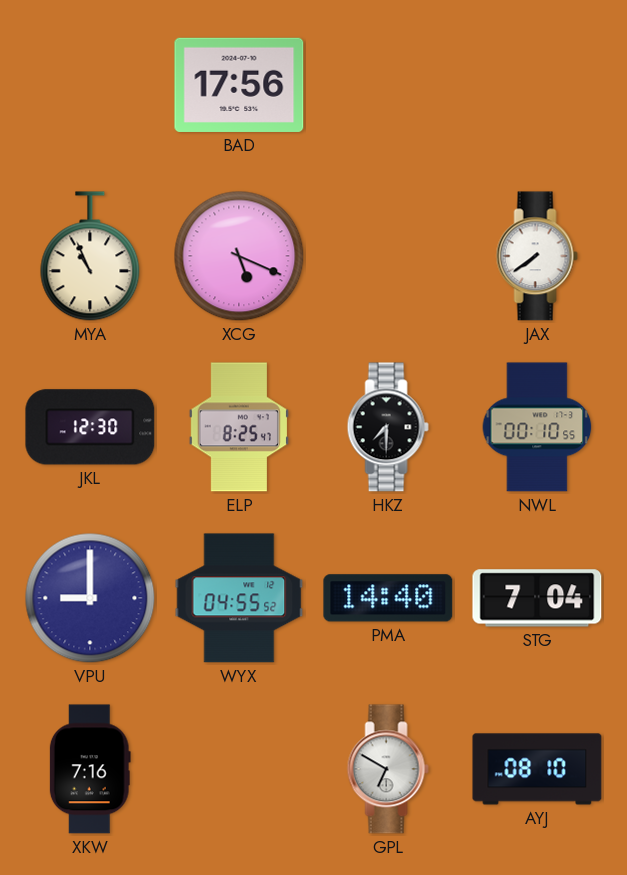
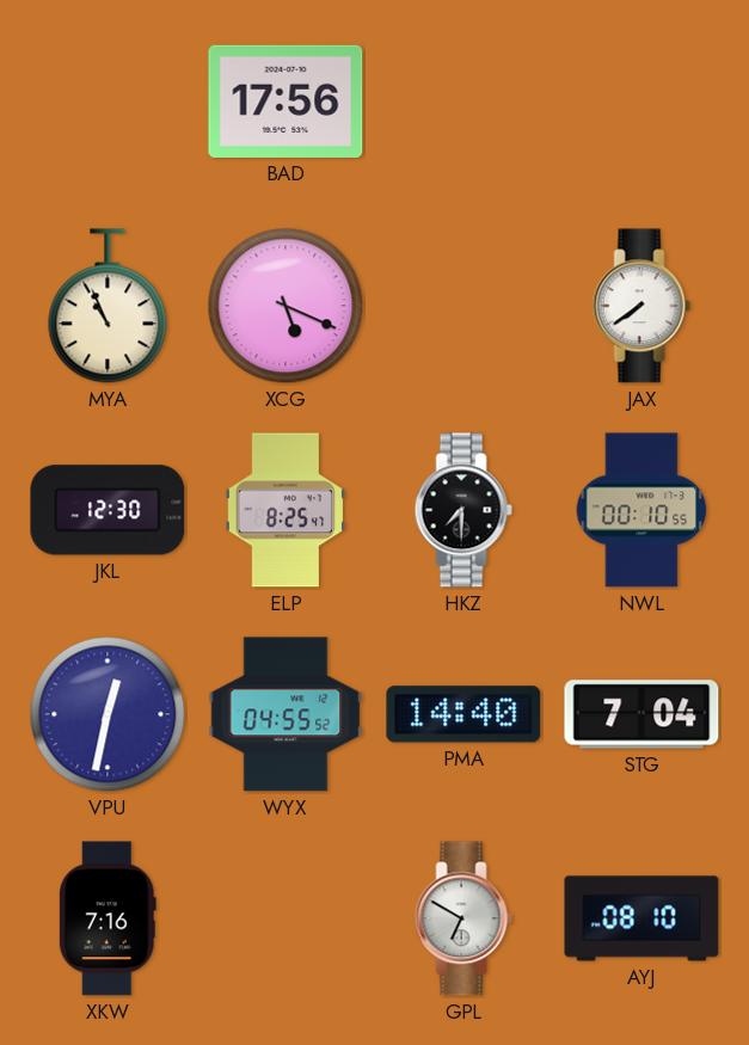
VPU: 9:00 -> 12:32 (108, 714)
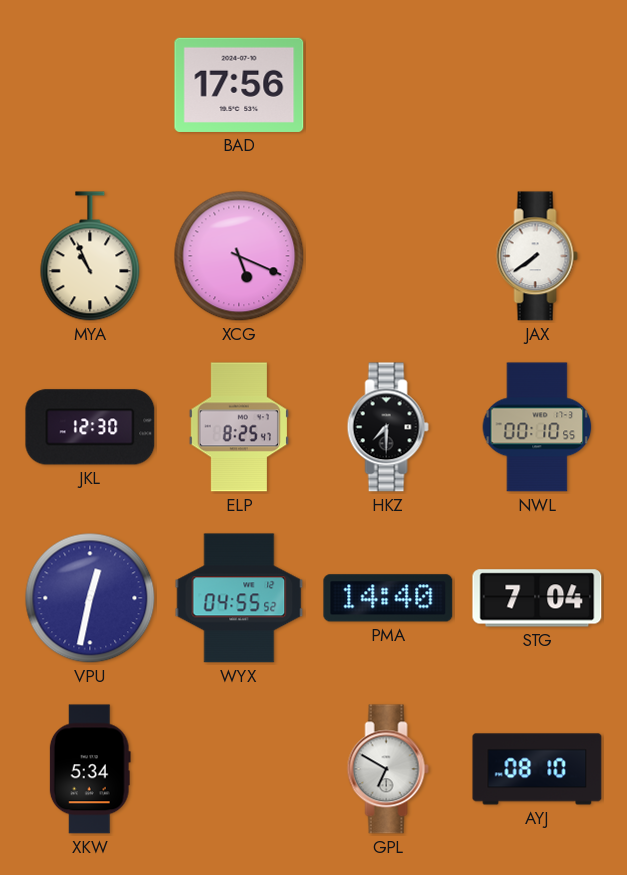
XKW: 7:16 -> 5:34 (90, 769)
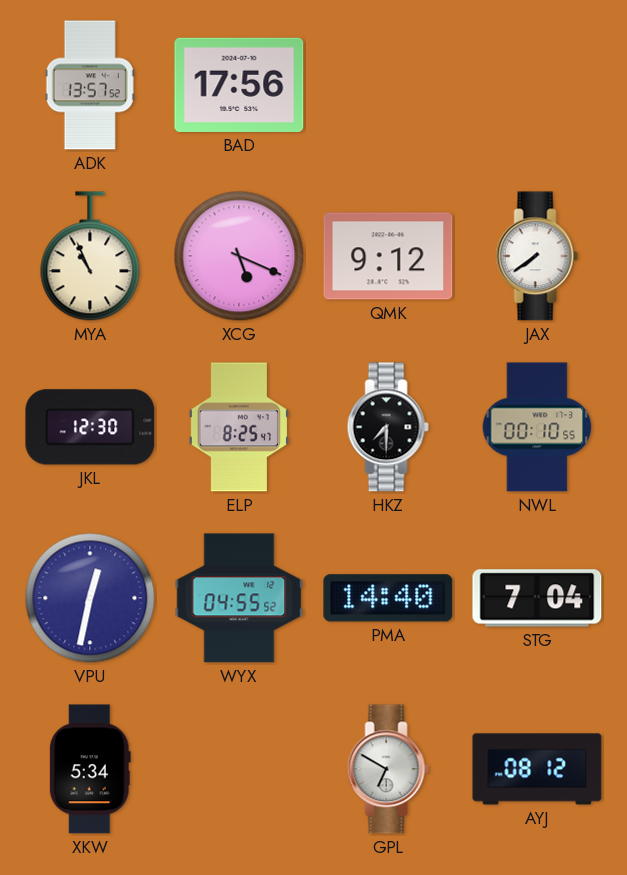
ADK: none -> 13:57 (90, 85)
QMK: none -> 9:12 (388, 256)
AYJ: 08:10 -> 08:12 (537, 769)
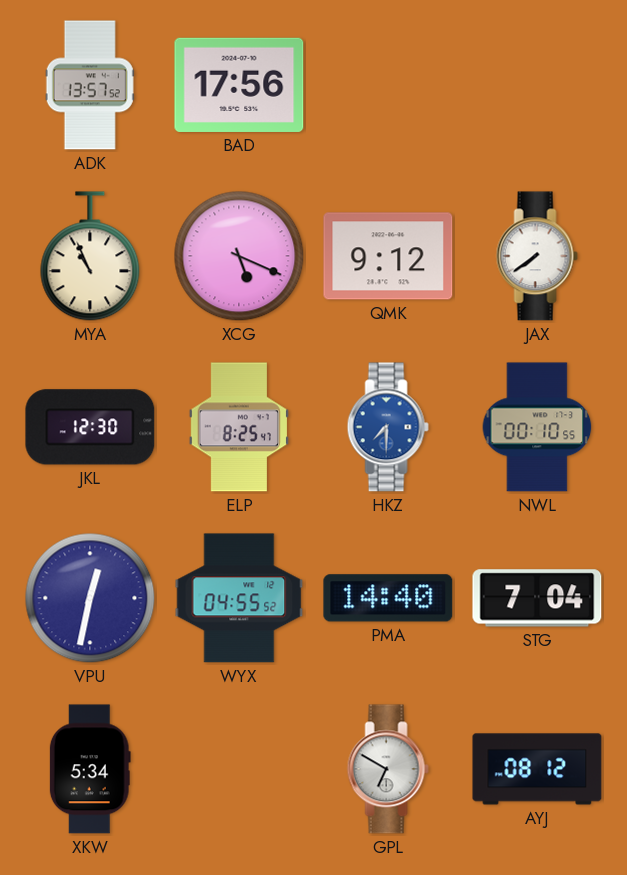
HKZ dial: black -> blue (388, 427)
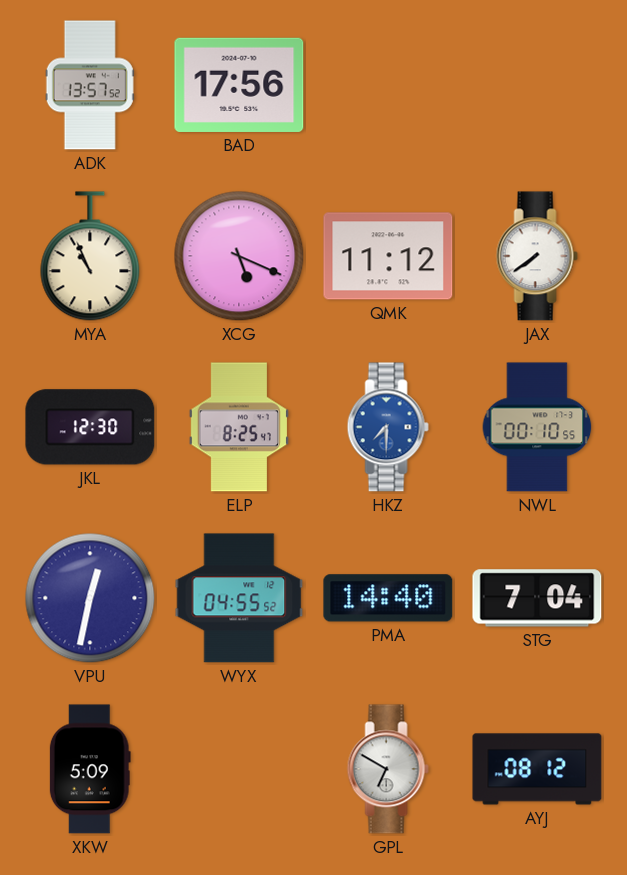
QMK: 9:12 -> 11:12 (388, 256)
XKW: 5:34 -> 5:09 (90, 769)
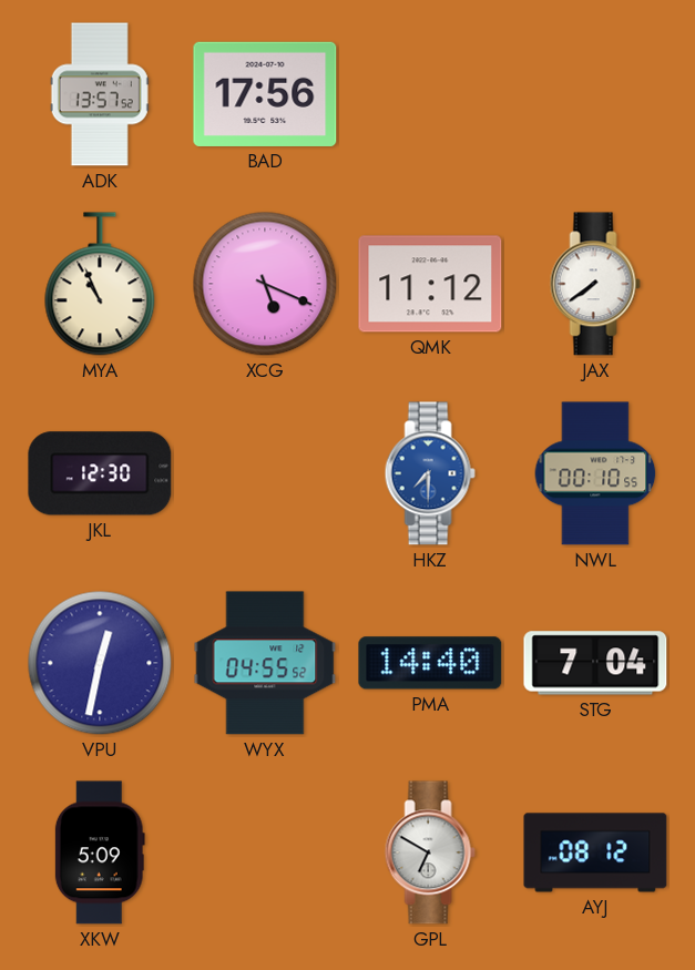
ELP: 8:25 -> none (239, 427)
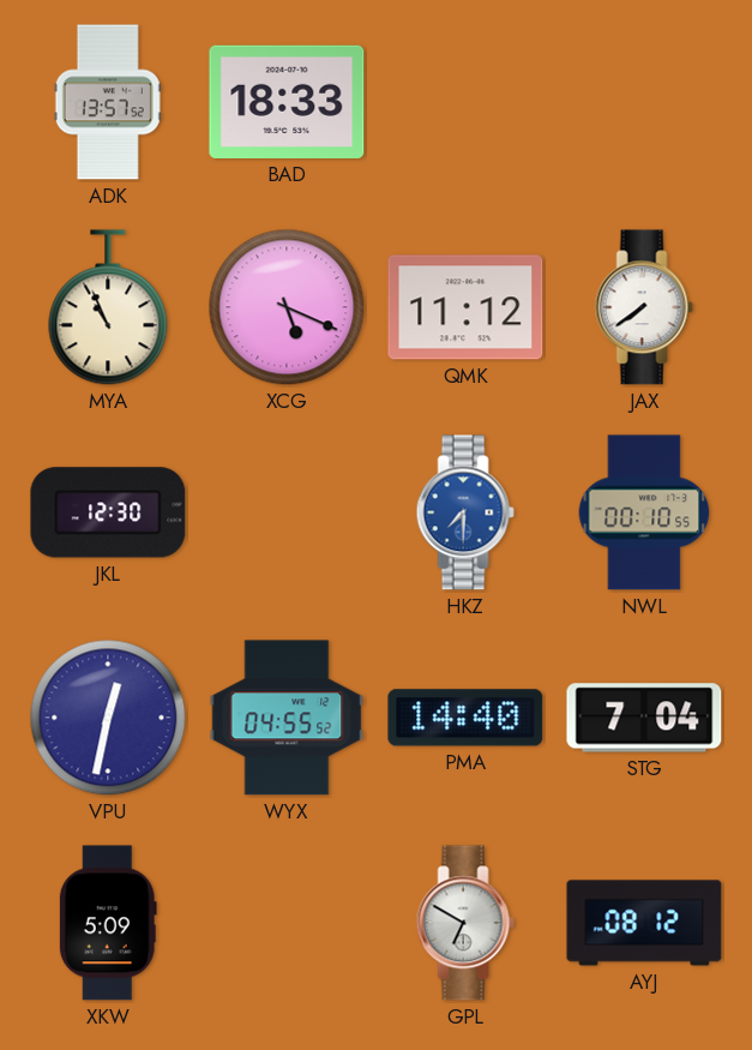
BAD: 17:56 -> 18:33 (287, 102)
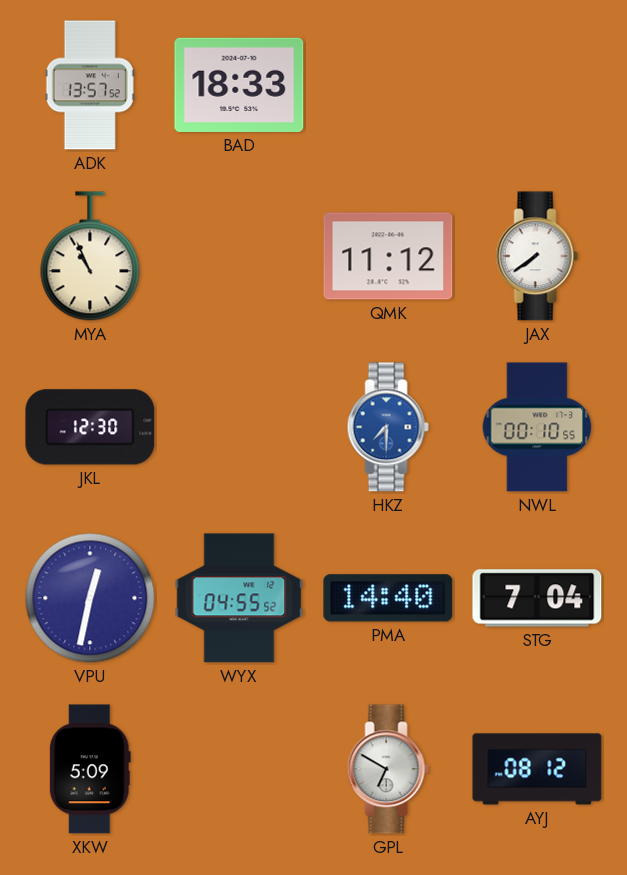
XCG: 5:19 -> none (287, 307)
